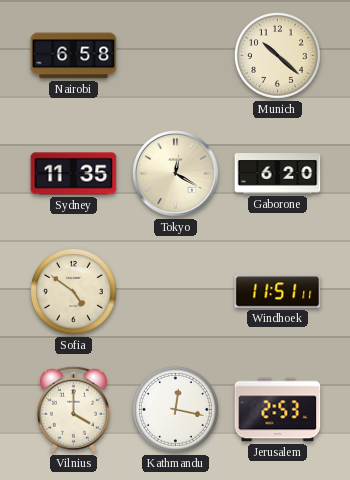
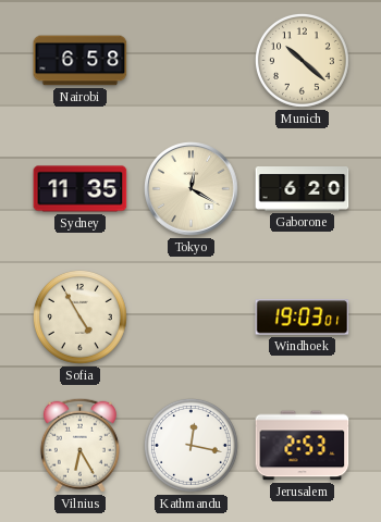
Sofia: 4:51 -> 4:55 (81, 318)
Windhoek: 11:51 -> 19:03 (303, 318)
Vilnius: 4:00 -> 6:25 (79, 445)
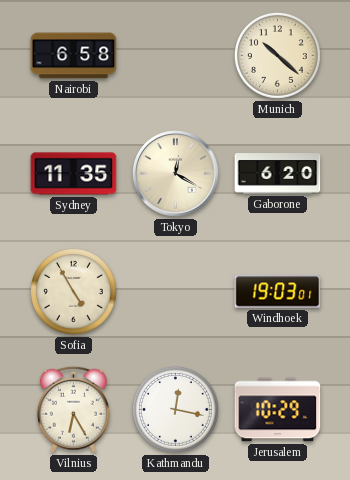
Jerusalem: 2:53 -> 10:29 (278, 410)
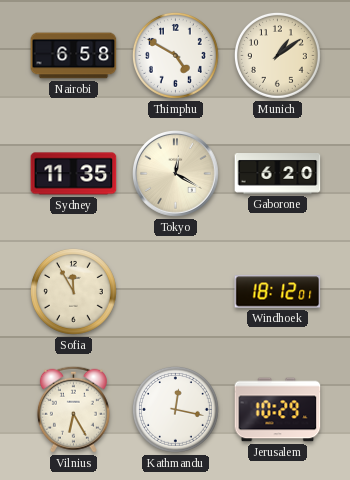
Thimphu: none -> 4:50 (176, 56)
Munich: 10:22 -> 1:09 (278, 56)
Sofia: 4:55 -> 11:55 (74, 292)
Windhoek: 19:03 -> 18:12 (278, 292)
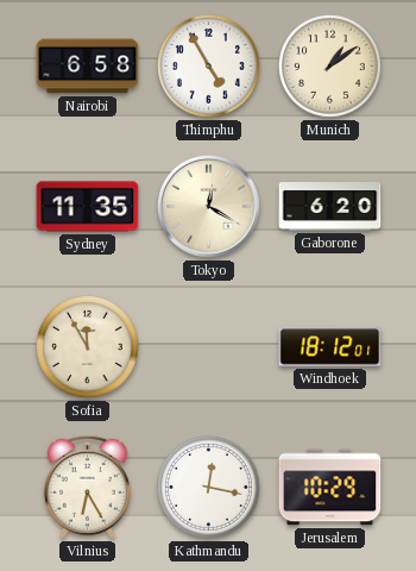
Thimphu: 4:50 -> 4:55 (209, 67)
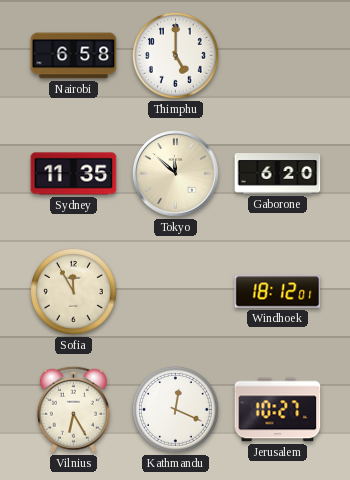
Thimphu: 4:55 -> 5:00 (176, 56)
Munich: 1:09 -> none (330, 67)
Tokyo: 12:20 -> 11:52 (176, 174)
Kathmandu: 12:17 -> 12:19 (176, 410)
Jerusalem: 10:29 -> 10:27 (278, 410)
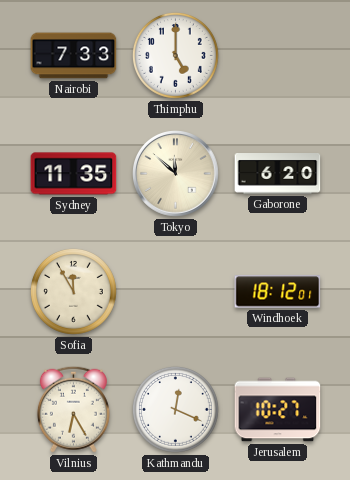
Nairobi: 6:58 -> 7:33 (74, 56)
